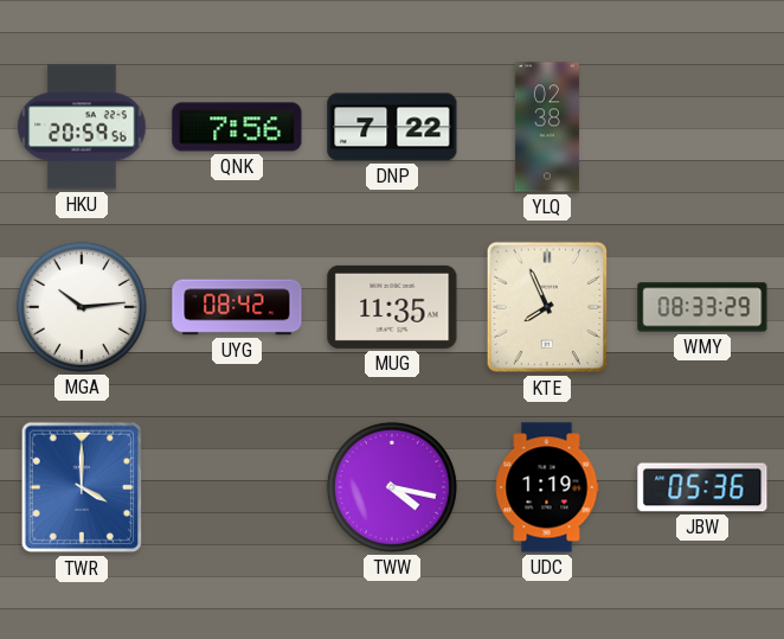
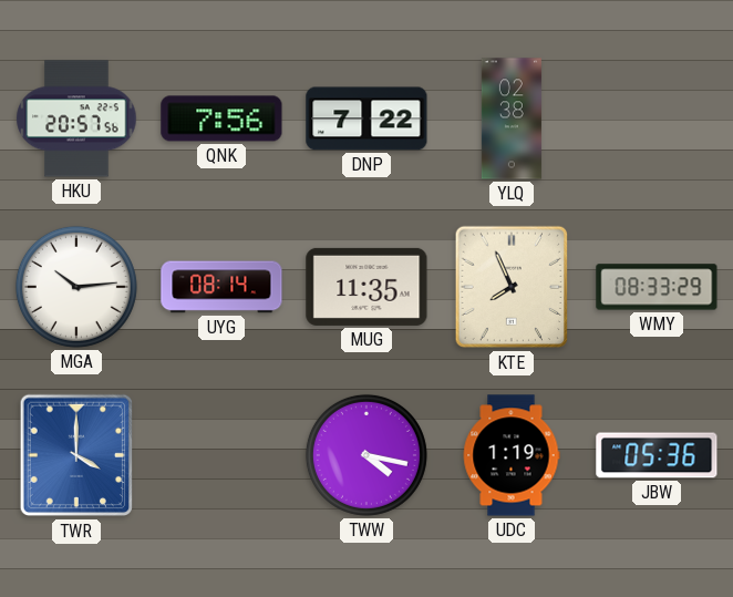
HKU: 20:59 -> 20:57 (76, 119)
UYG: 08:42 -> 08:14 (221, 287)
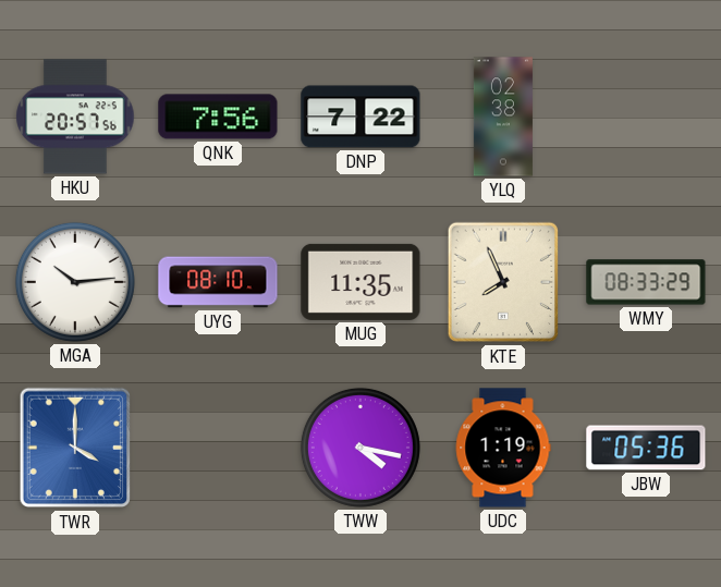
UYG: 08:14 -> 08:10 (218, 282)
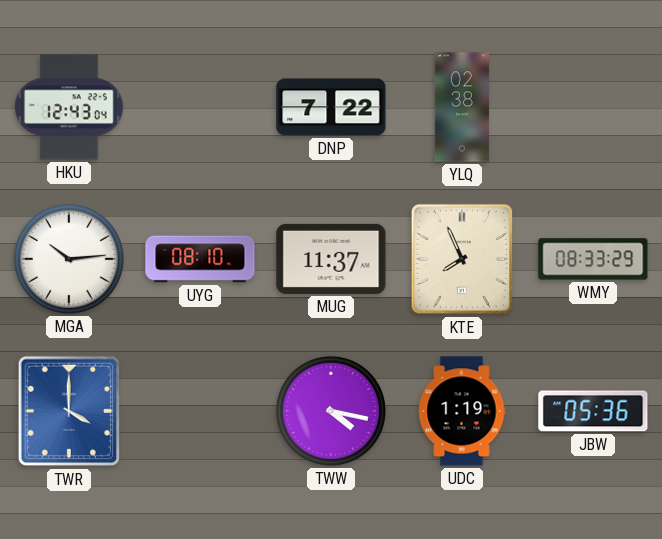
HKU: 20:57 -> 12:43 (69, 107)
QNK: 7:56 -> none (218, 117)
MUG: 11:35 -> 11:37 (331, 259)
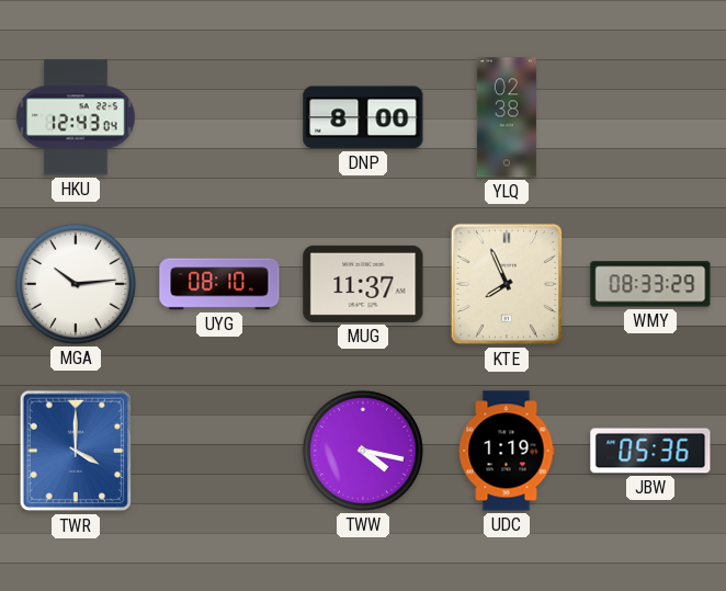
DNP: 7:22 -> 8:00 (363, 117)
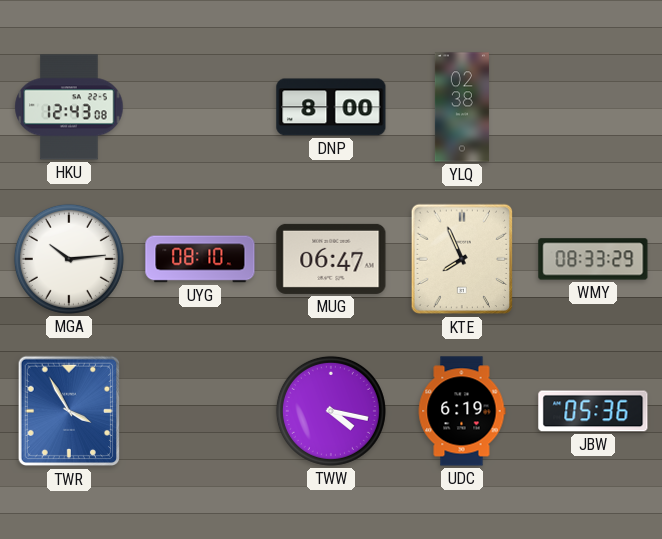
HKU: 12:43:04 -> 12:43:08 (69, 107)
MUG: 11:37 -> 06:47 (331, 259)
TWR: 4:00 -> 3:55 (68, 411)
UDC: 1:19 -> 6:19 (462, 411)
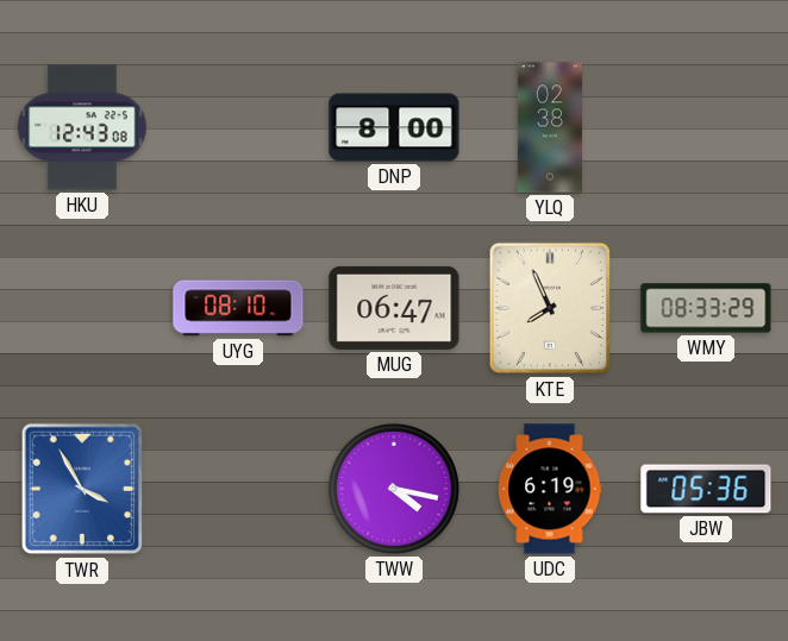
MGA: 10:14 -> none (69, 259)
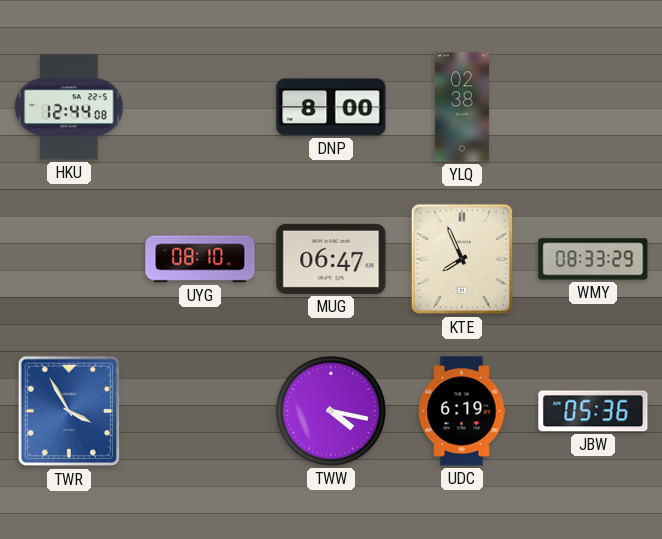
HKU: 12:43 -> 12:44 (69, 107)
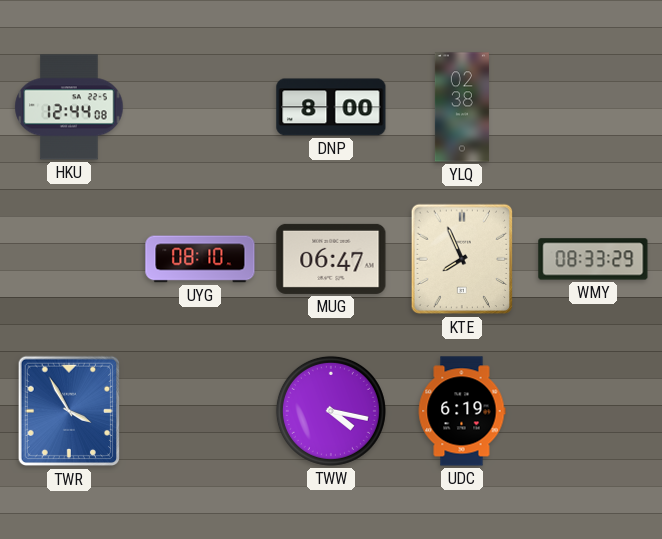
JBW: 05:36 -> none (593, 411)
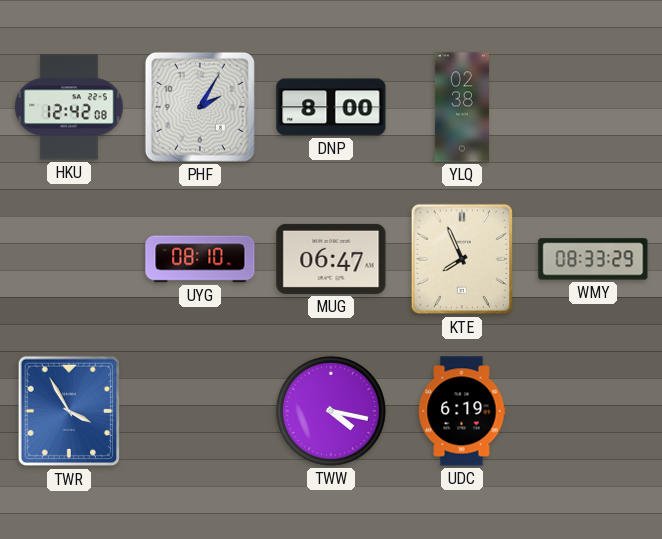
HKU: 12:44 -> 12:42 (69, 107)
PHF: none -> 2:05 (200, 107)
